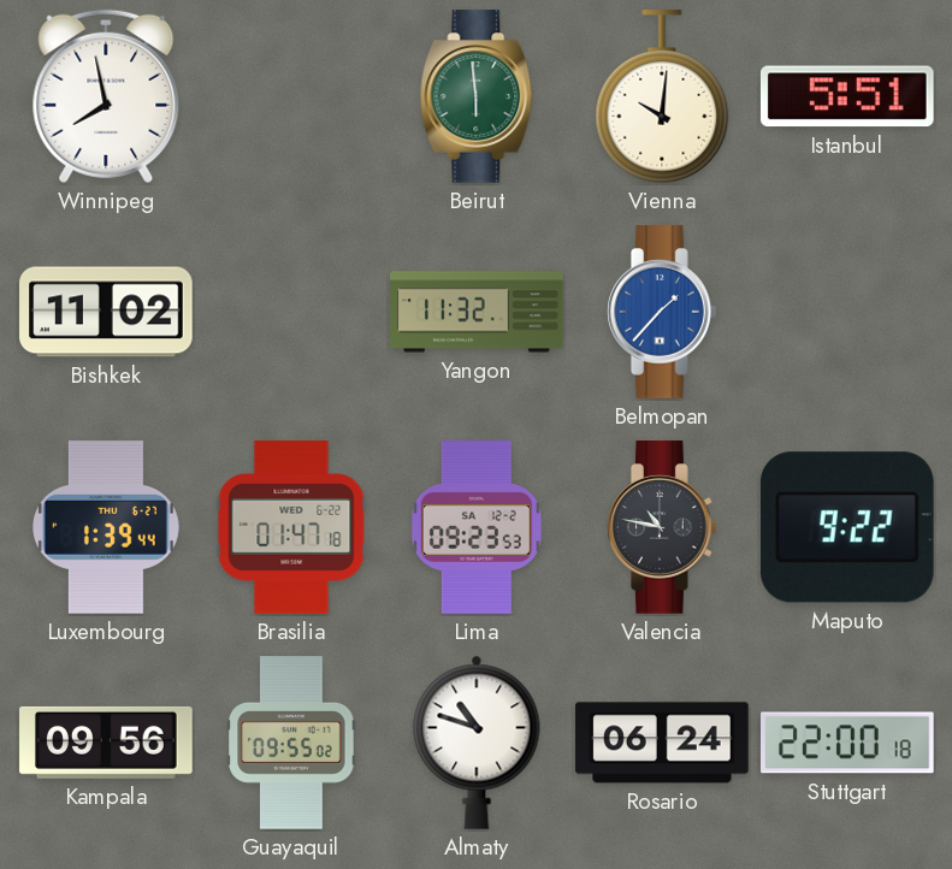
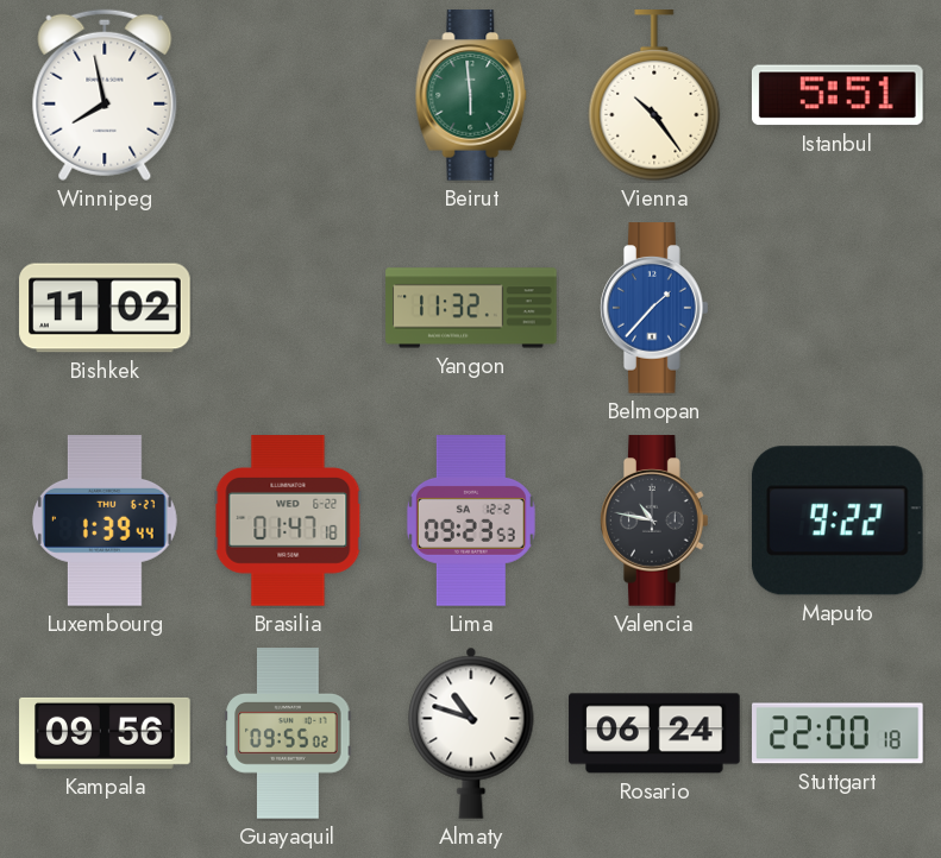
Vienna: 10:01 -> 10:24 (654, 96)
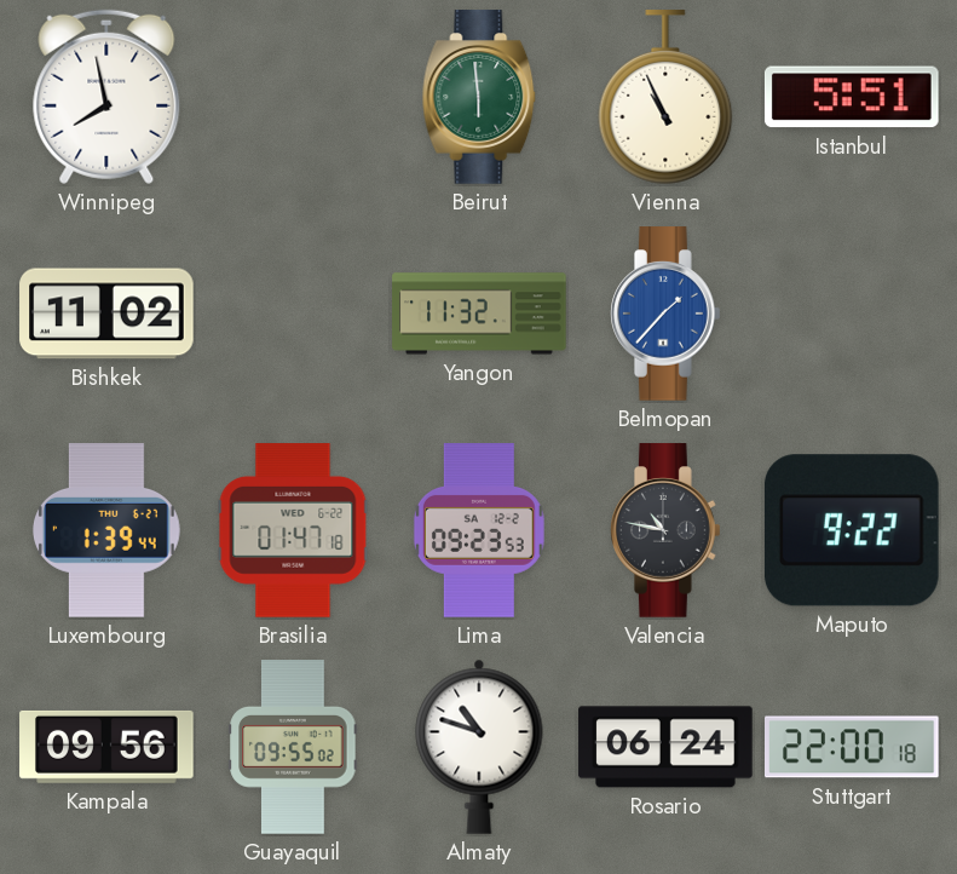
Vienna: 10:24 -> 10:56 (665, 98)
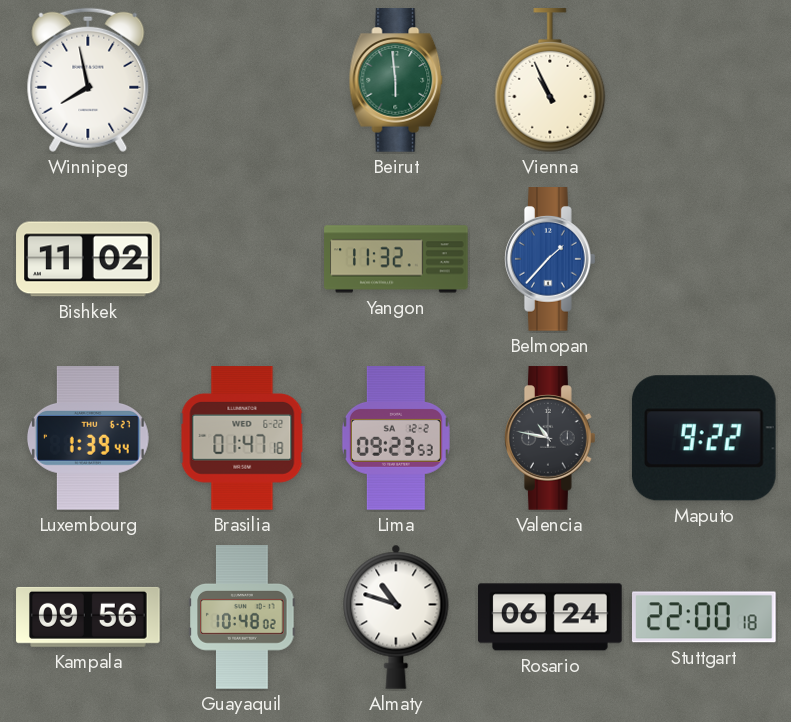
Istanbul: 5:51 -> none (852, 97)
Guayaquil: 09:55 -> 10:48 (242, 617)
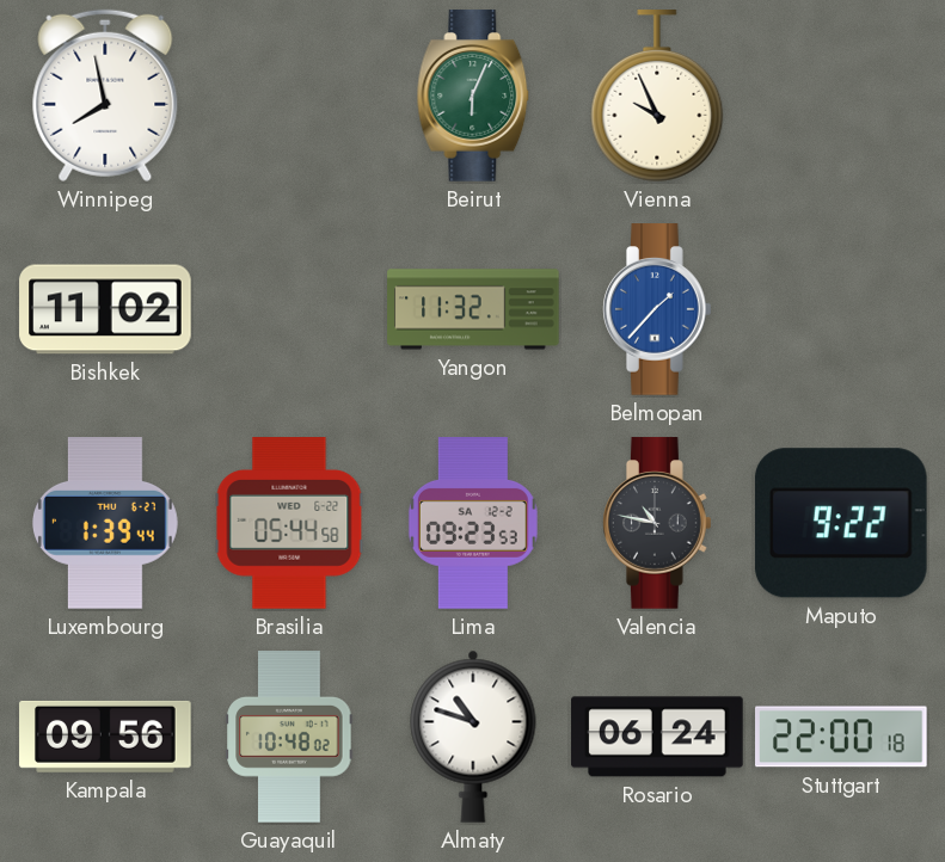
Beirut: 5:59 -> 6:04 (473, 96)
Vienna: 10:56 -> 9:56 (657, 97)
Brasilia: 01:47 -> 05:44 (289, 523)
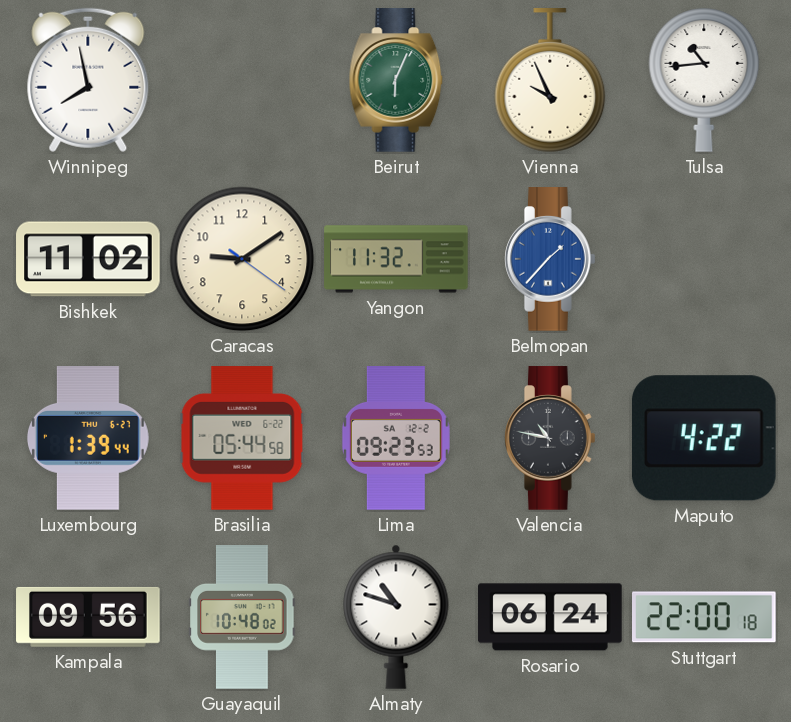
Tulsa: none -> 10:44 (704, 80)
Caracas: none -> 9:09 (242, 259)
Maputo: 9:22 -> 4:22 (704, 438)
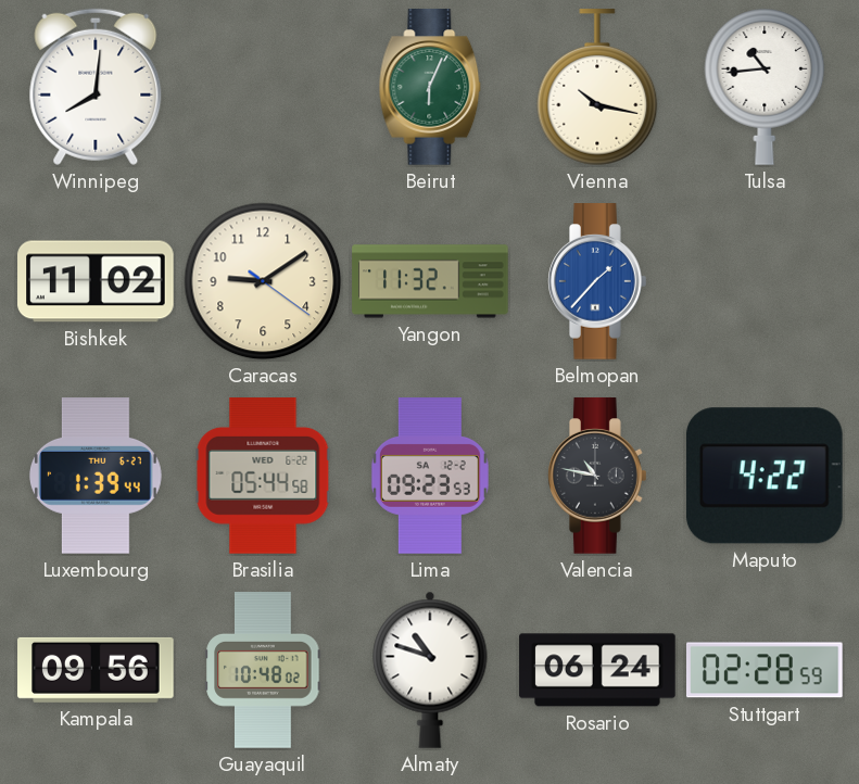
Winnipeg: 7:58 -> 8:01 (96, 87)
Vienna: 9:56 -> 10:17 (597, 88)
Stuttgart: 22:00 -> 02:28 (766, 670)
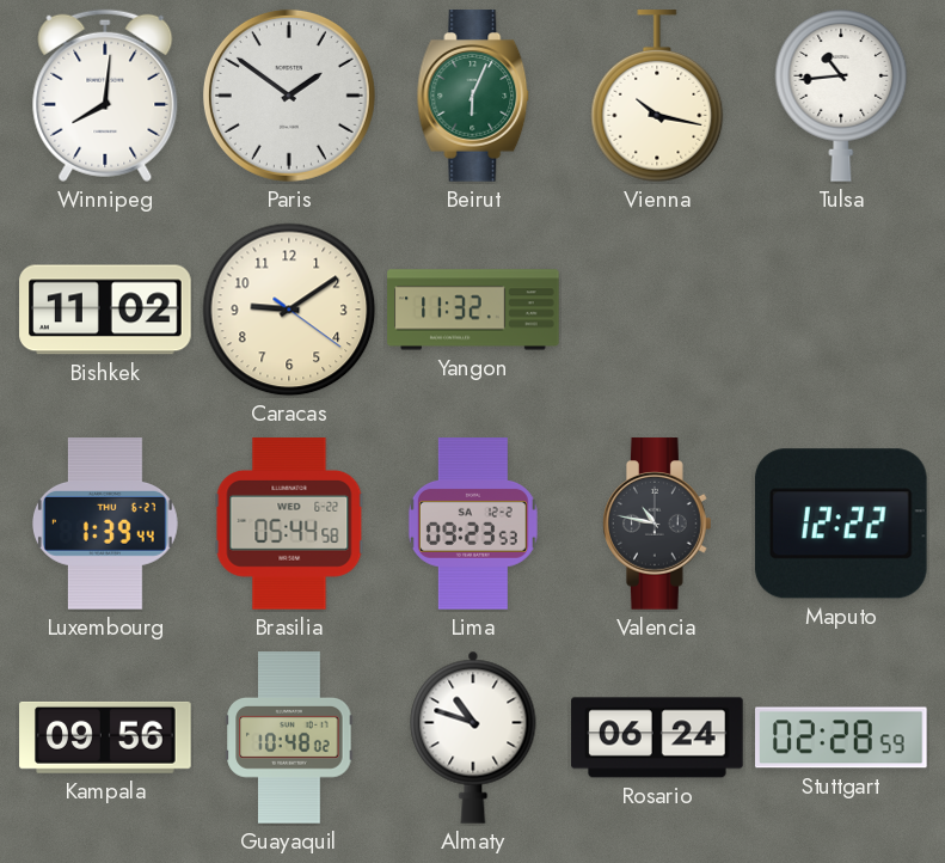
Paris: none -> 1:51 (289, 96)
Belmopan: 1:37 -> none (598, 281)
Maputo: 4:22 -> 12:22 (841, 524)
